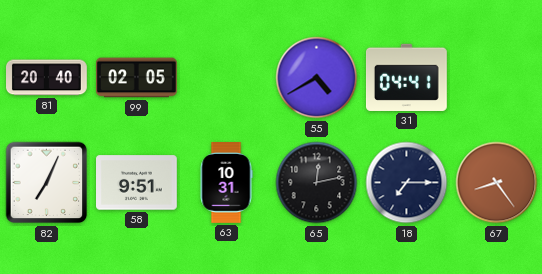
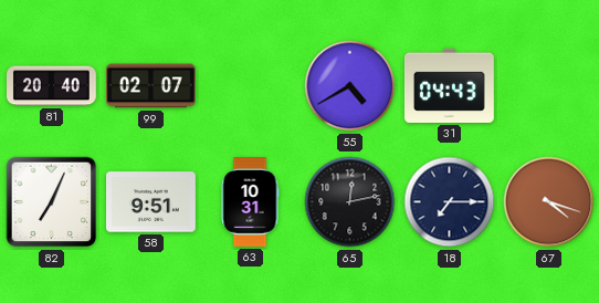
99: 02:05 -> 02:07 (151, 86)
31: 04:41 -> 04:43 (449, 85)
67: 8:24 -> 4:18 (549, 202)
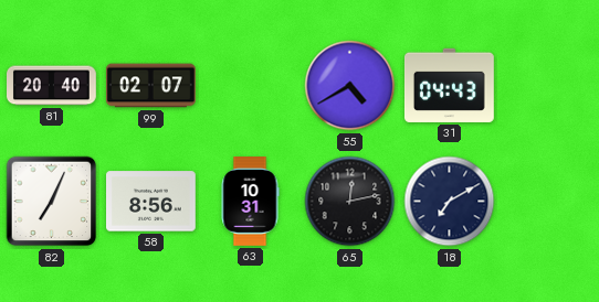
58: 9:51 -> 8:56 (151, 202)
18: 7:15 -> 7:10 (450, 202)
67: 4:18 -> none (549, 202)
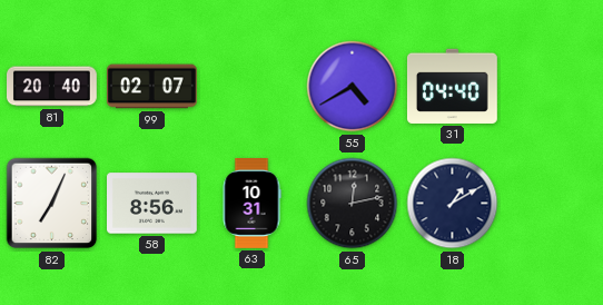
31: 04:43 -> 04:40 (452, 86)
18: 7:10 -> 1:10 (453, 204)
